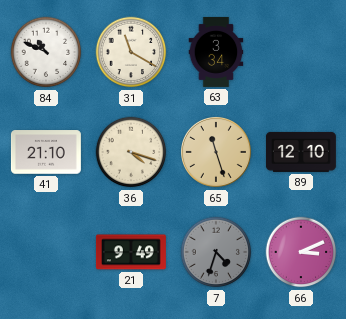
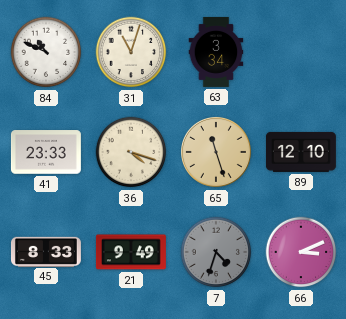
31: 11:20 -> 11:03 (131, 52)
41: 21:10 -> 23:33 (46, 152)
45: none -> 8:33 (46, 251)
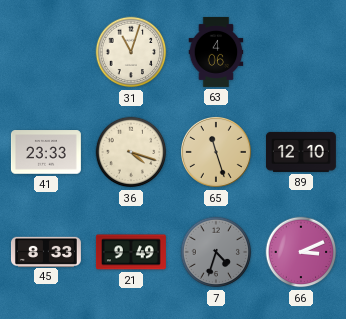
84: 10:49 -> none (46, 52)
63: 3:34 -> 4:06 (216, 52)
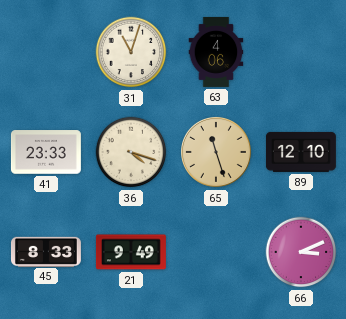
7: 4:33 -> none (216, 252)
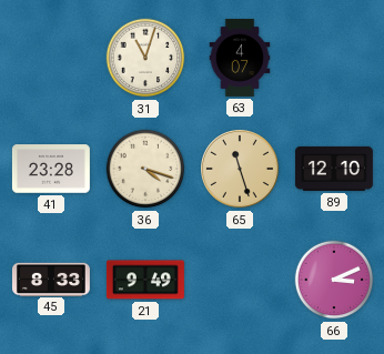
63: 4:06 -> 4:07 (240, 58)
41: 23:33 -> 23:28 (51, 169)
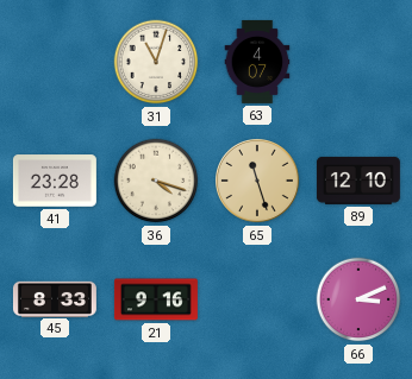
21: 9:49 -> 9:16 (156, 299)
